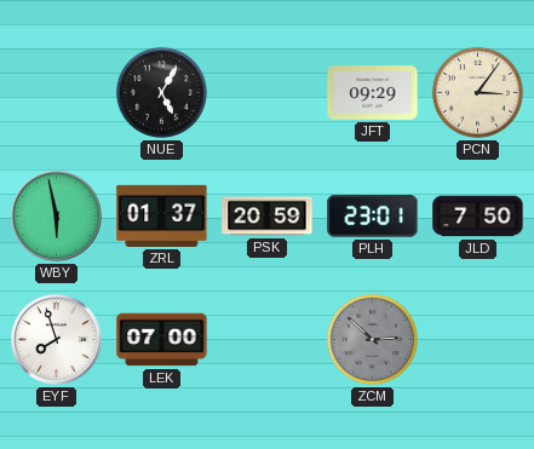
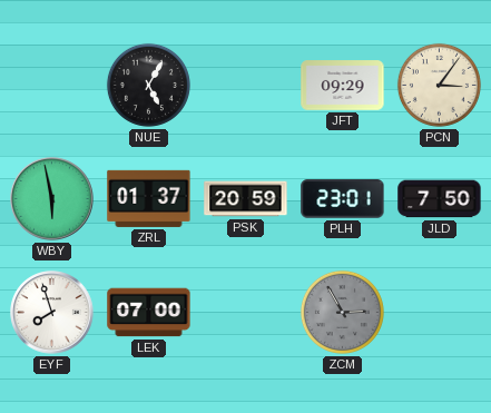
ZCM: 2:52 -> 2:55 (342, 312)
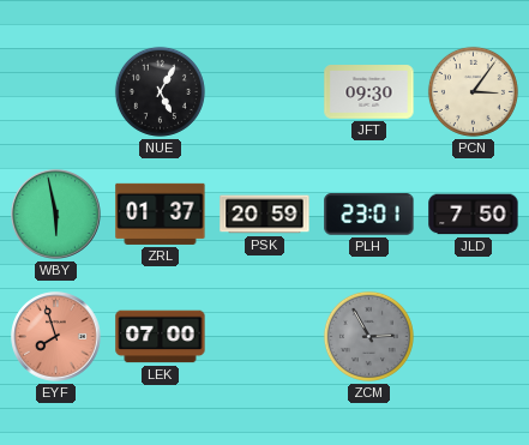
JFT: 09:29 -> 09:30 (369, 92)
EYF dial: white -> salmon (56, 337)
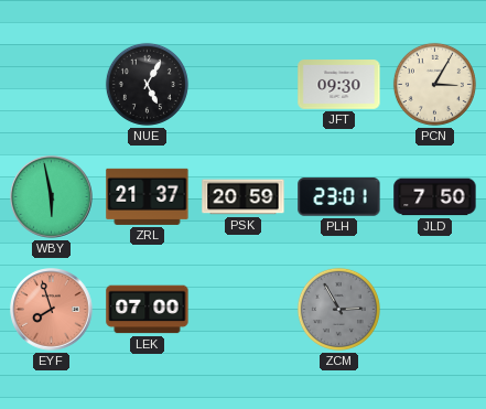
PCN: 3:06 -> 3:05 (434, 84)
ZRL: 01:37 -> 21:37 (148, 196)
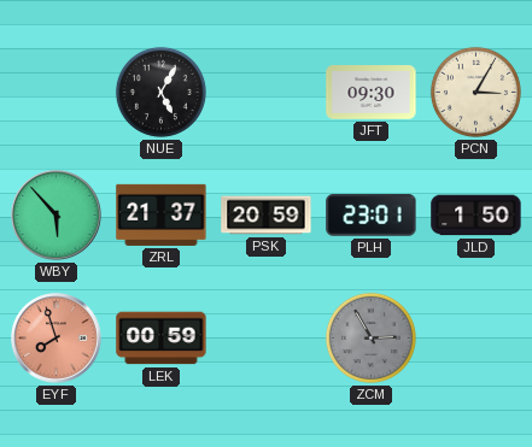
WBY: 5:58 -> 5:53 (57, 216)
JLD: 7:50 -> 1:50 (477, 216)
LEK: 07:00 -> 00:59 (162, 339)
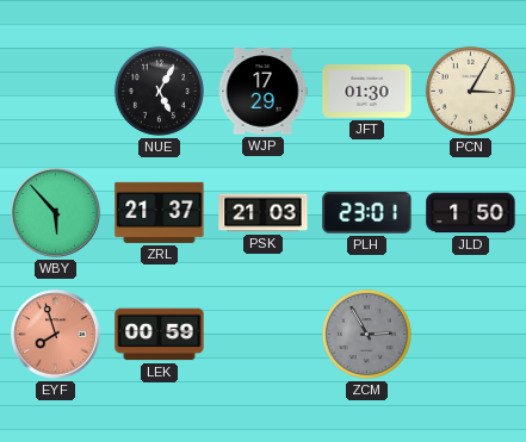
WJP: none -> 17:29 (262, 92)
JFT: 09:30 -> 01:30 (367, 92)
PSK: 20:59 -> 21:03 (264, 213)
